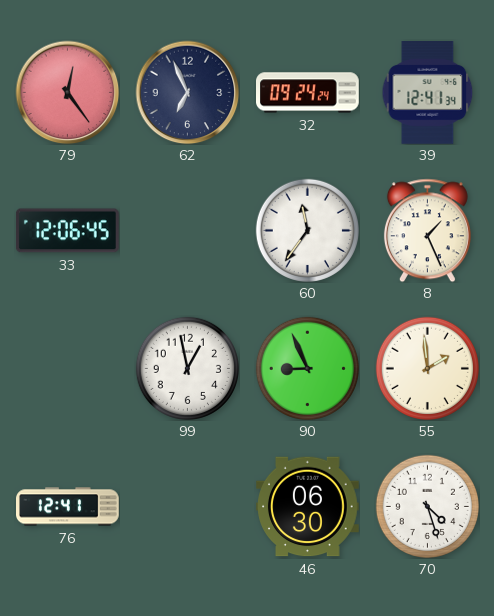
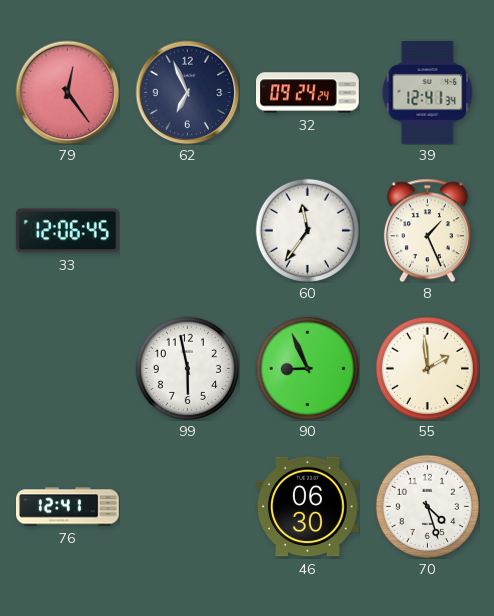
99: 12:58 -> 5:58 (187, 368)
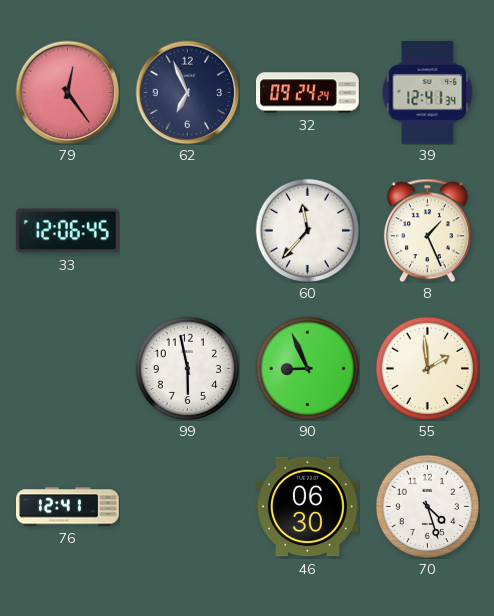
60: 11:36 -> 11:37 (307, 230)
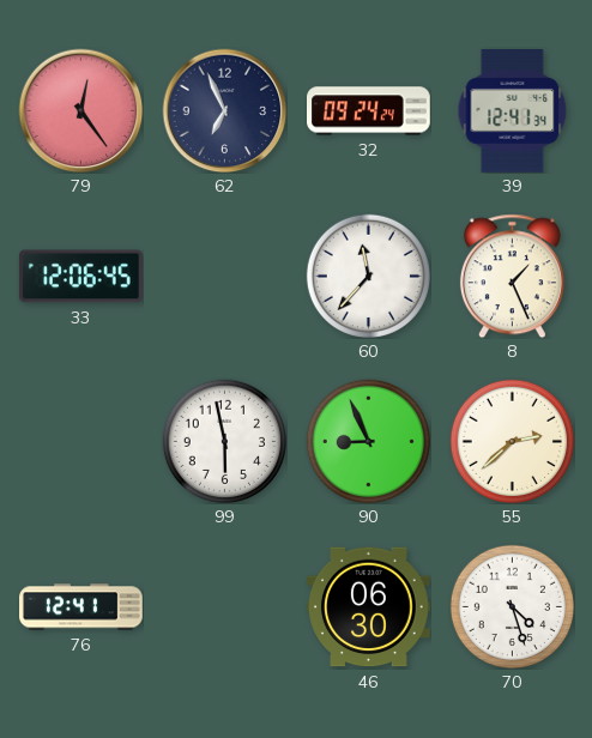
55: 1:59 -> 2:38 (512, 441)
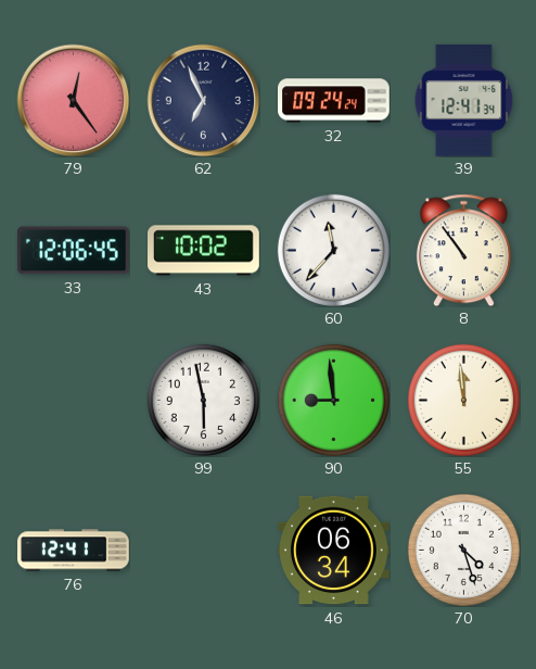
43: none -> 10:02 (204, 251)
8: 1:26 -> 10:54 (463, 250)
90: 8:56 -> 8:59 (333, 400)
55: 2:38 -> 11:59 (463, 400)
46: 06:30 -> 06:34 (334, 551)
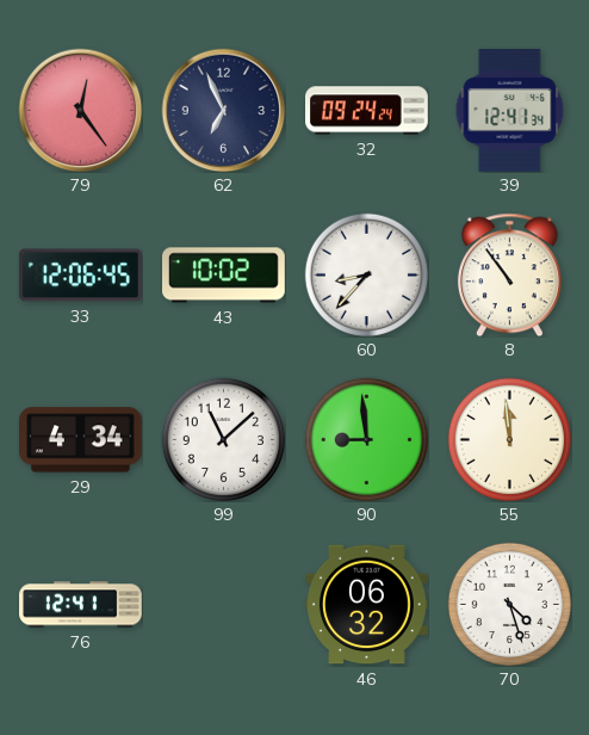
60: 11:37 -> 8:37 (366, 274)
29: none -> 4:34 (81, 440)
99: 5:58 -> 11:08 (223, 439)
46: 06:34 -> 06:32 (367, 605)
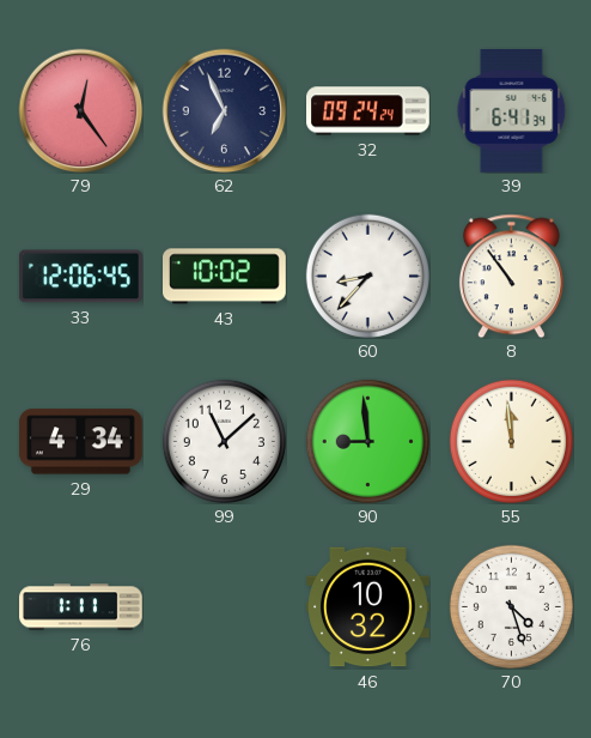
39: 12:41 -> 6:41 (512, 111)
76: 12:41 -> 1:11 (81, 607)
46: 06:32 -> 10:32 (368, 607)
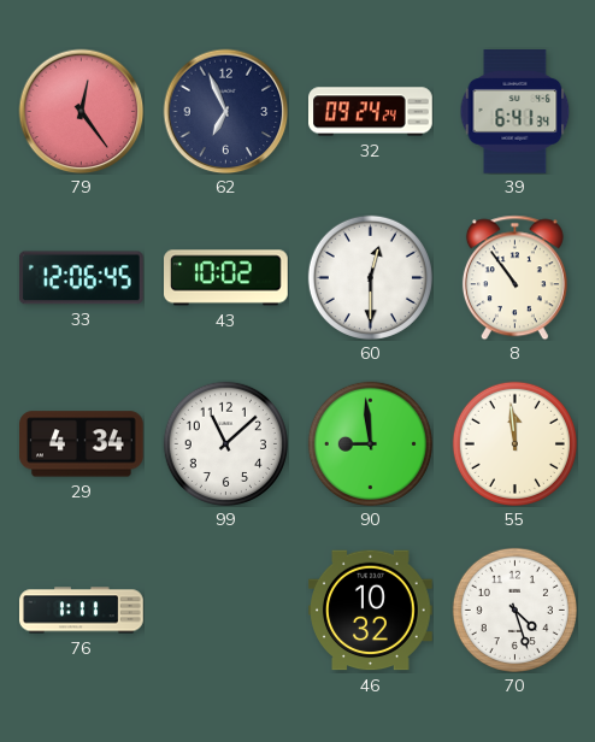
60: 8:37 -> 12:30 (370, 277)
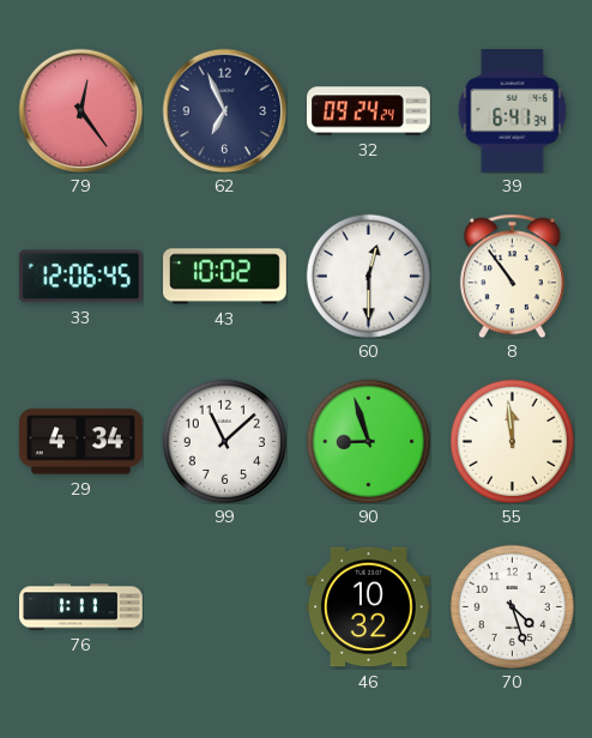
90: 8:59 -> 8:57 (368, 441)
